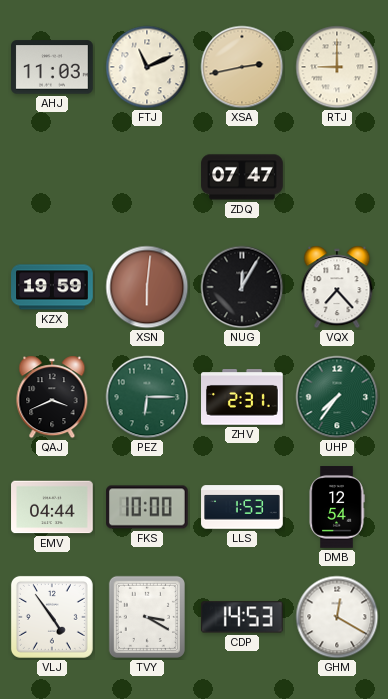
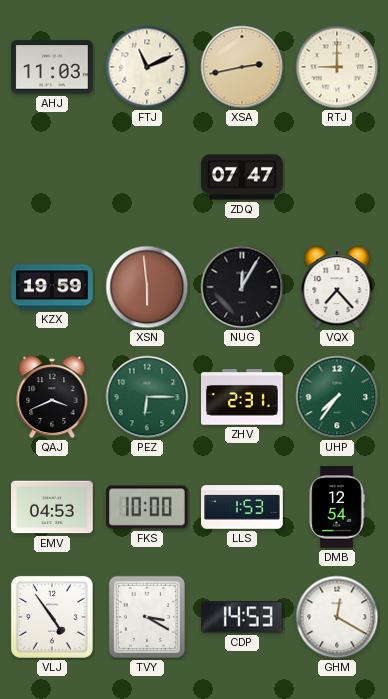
XSN: 6:01 -> 5:59 (147, 287)
EMV: 04:44 -> 04:53 (52, 507)
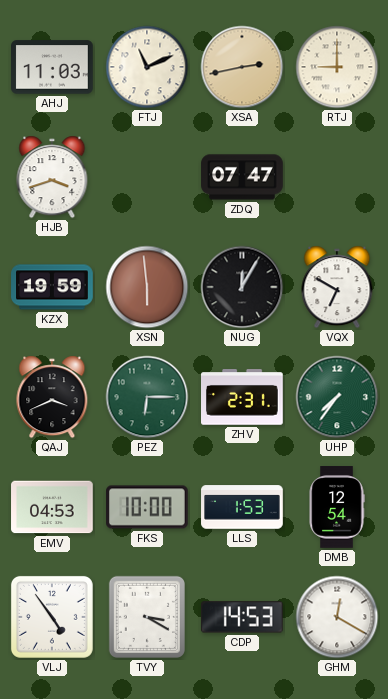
HJB: none -> 3:42 (52, 177)
VQX: 7:23 -> 6:50 (337, 287)
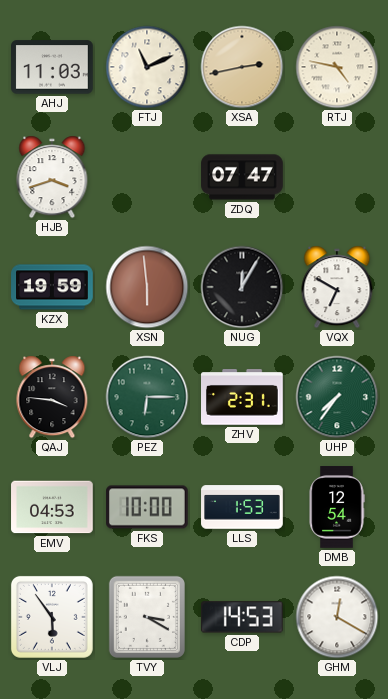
RTJ: 9:00 -> 4:47 (337, 67)
QAJ: 3:41 -> 3:46 (52, 397)
VLJ: 4:54 -> 5:54 (52, 617)
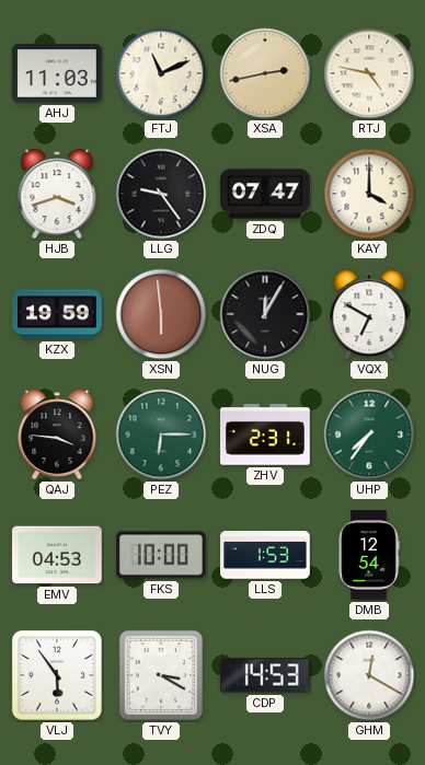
LLG: none -> 9:24 (161, 194)
KAY: none -> 4:00 (369, 194)
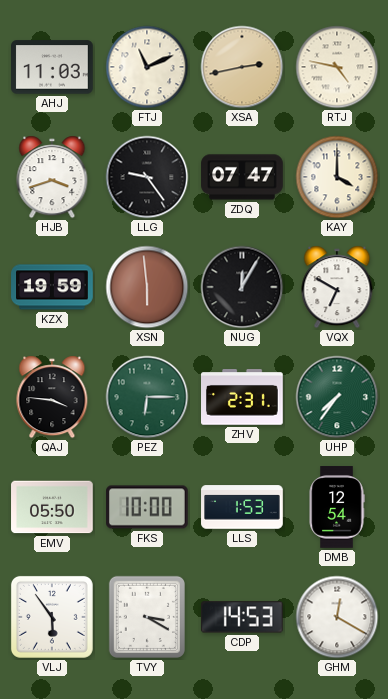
EMV: 04:53 -> 05:50 (52, 507)
